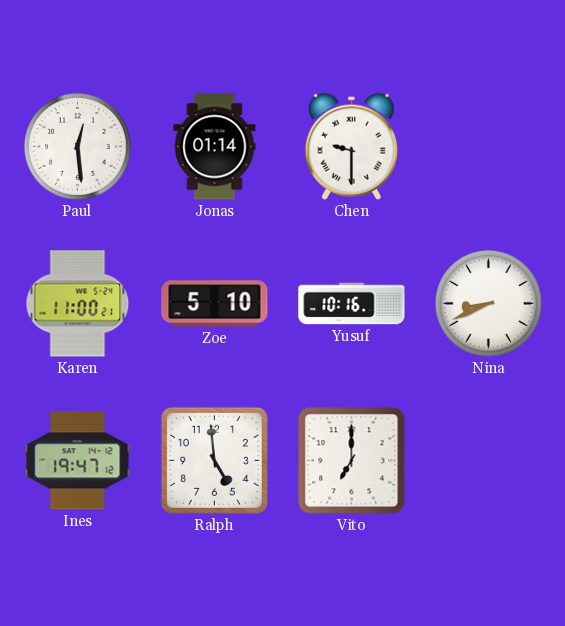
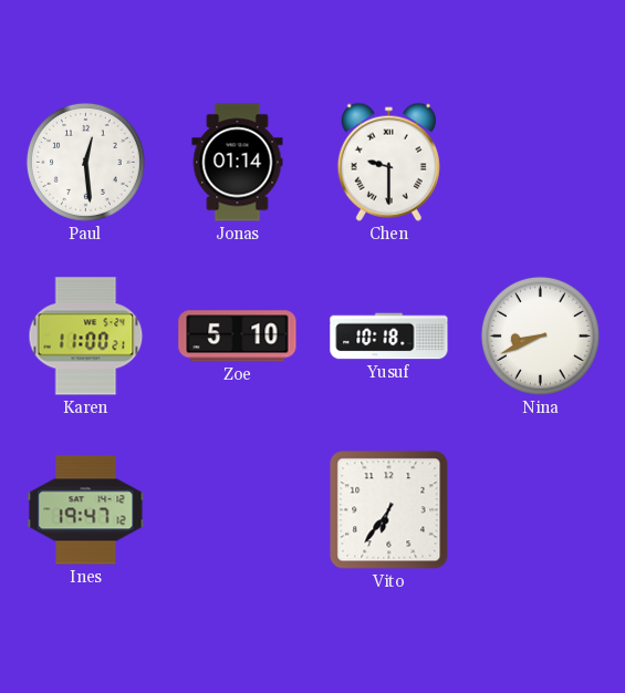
Yusuf: 10:16 -> 10:18 (389, 337)
Ralph: 4:59 -> none (214, 460)
Vito: 7:00 -> 6:36 (389, 510)
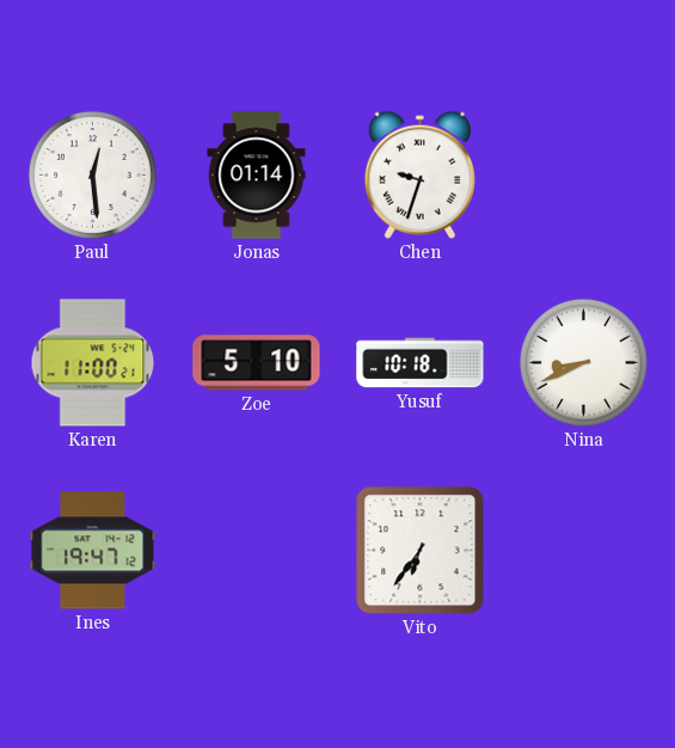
Chen: 9:30 -> 9:33 (419, 174)
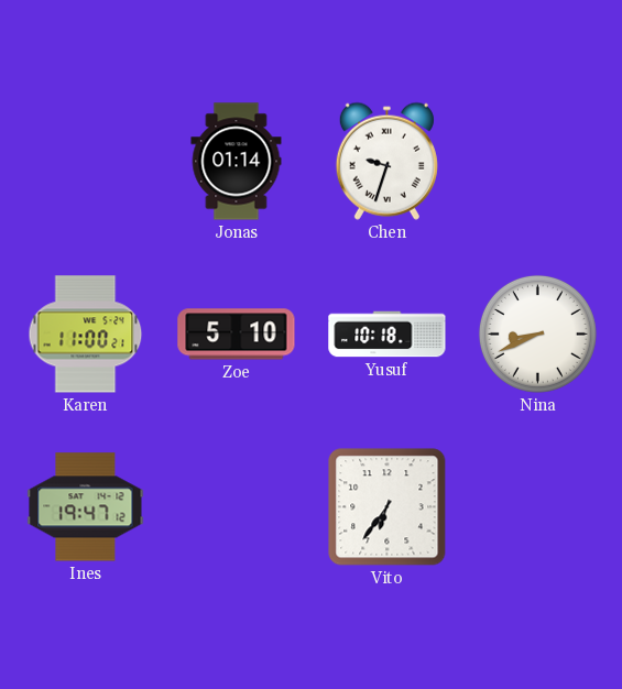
Paul: 12:29 -> none (92, 174)
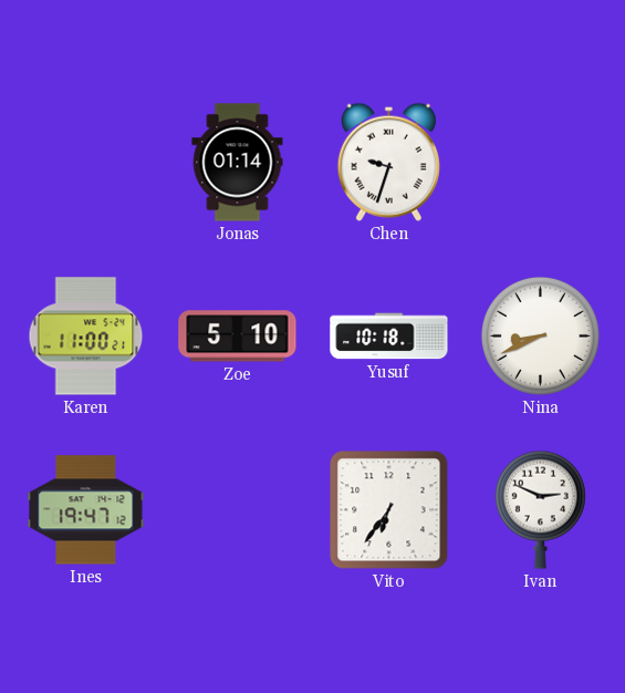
Ivan: none -> 2:49 (540, 509)
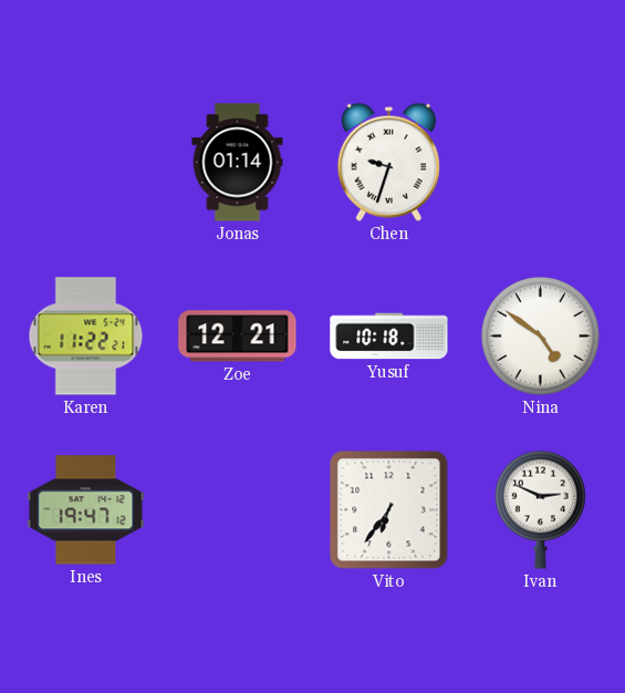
Karen: 11:00 -> 11:22 (86, 337)
Zoe: 5:10 -> 12:21 (238, 337)
Nina: 8:41 -> 4:51 (540, 335)
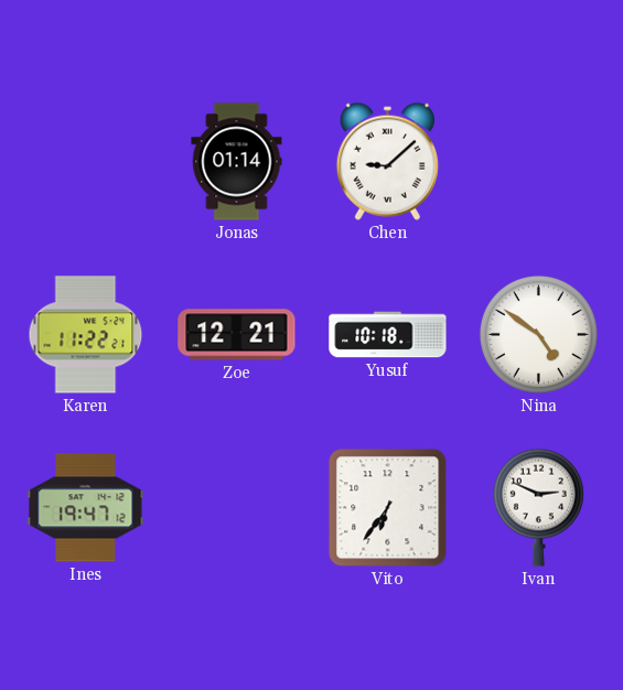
Chen: 9:33 -> 9:08 (387, 161)
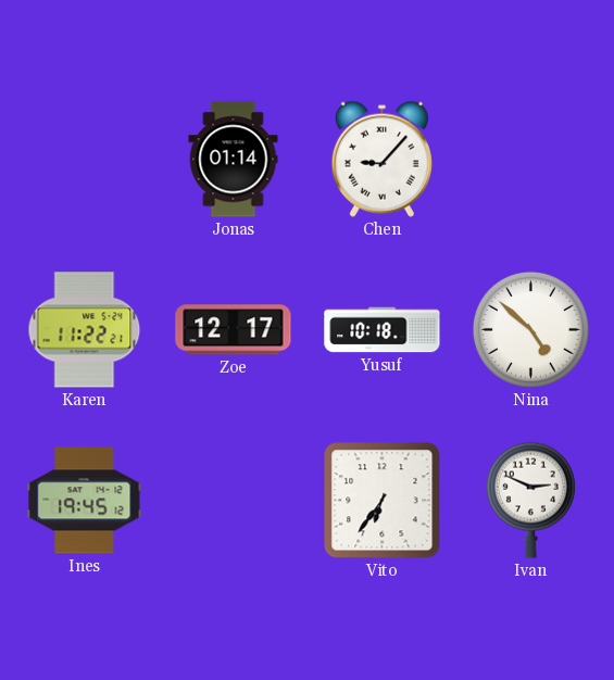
Chen: 9:08 -> 9:07 (381, 159)
Zoe: 12:21 -> 12:17 (234, 330)
Nina: 4:51 -> 4:52 (530, 329)
Ines: 19:47 -> 19:45 (85, 501)
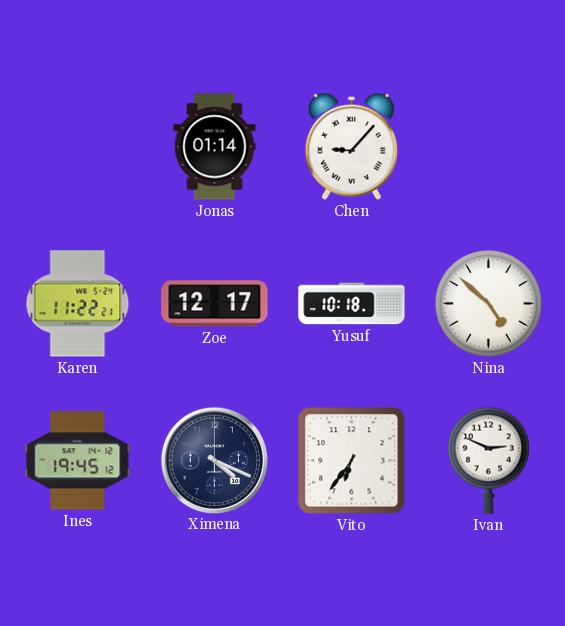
Ximena: none -> 4:19 (214, 460)
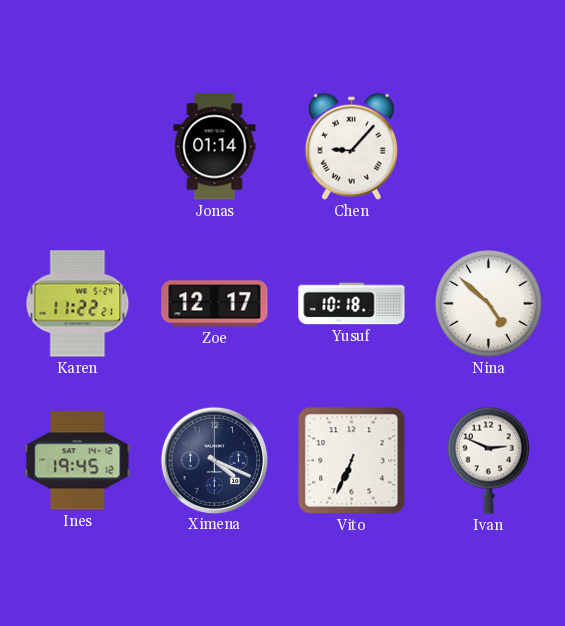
Vito: 6:36 -> 6:34 (352, 461)
